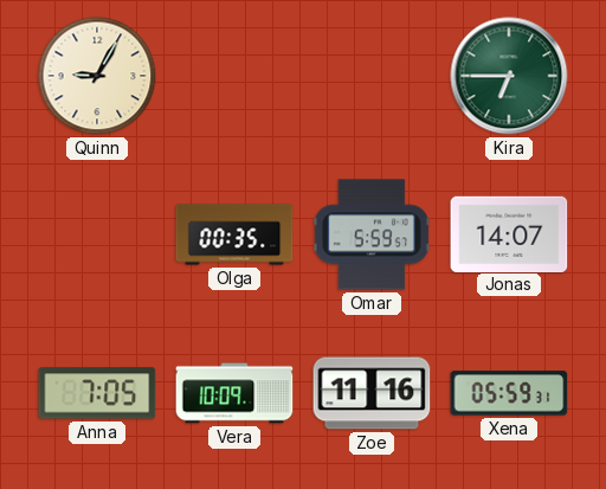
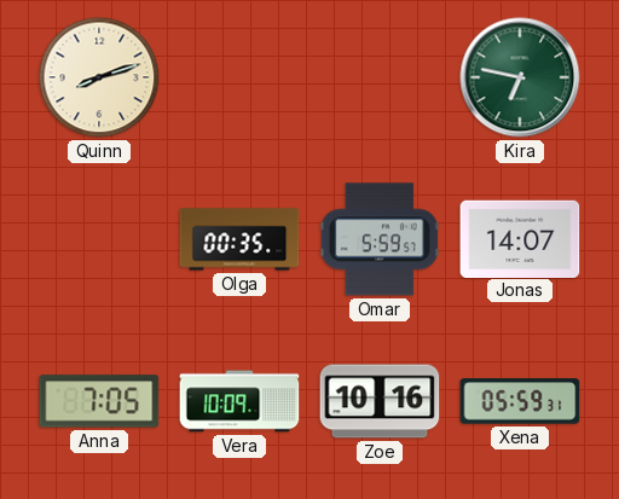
Quinn: 9:05 -> 8:12 (99, 77)
Kira: 6:45 -> 6:47 (520, 77)
Zoe: 11:16 -> 10:16 (380, 401)
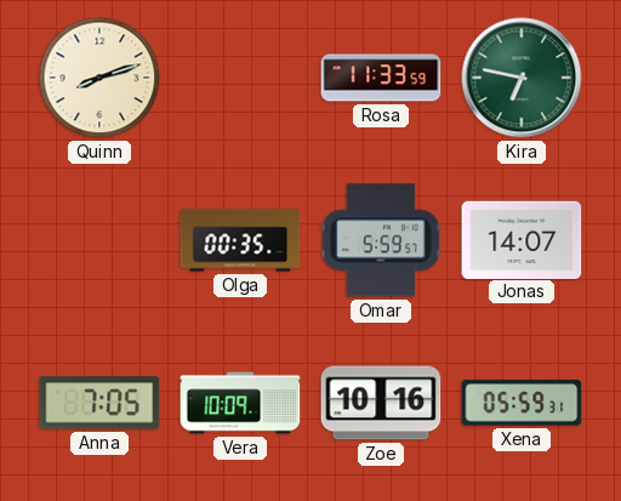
Rosa: none -> 11:33 (381, 78)
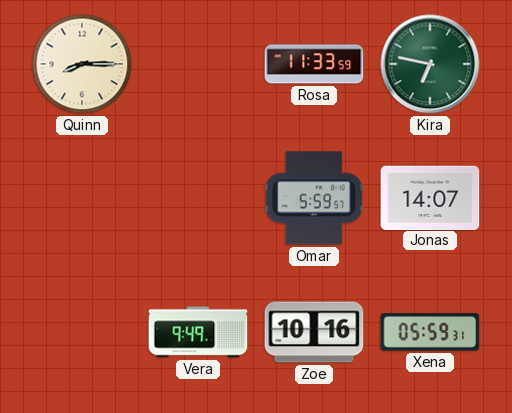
Quinn: 8:12 -> 8:15 (82, 64)
Olga: 00:35 -> none (240, 240)
Anna: 7:05 -> none (99, 403)
Vera: 10:09 -> 9:49 (198, 332)
